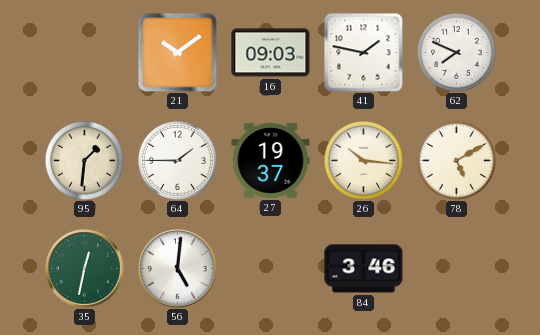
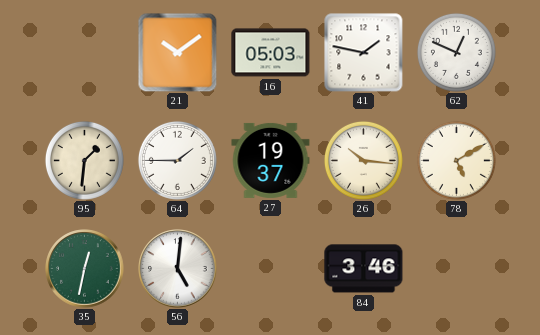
16: 09:03 -> 05:03 (271, 53)
62: 7:49 -> 12:49 (456, 52)
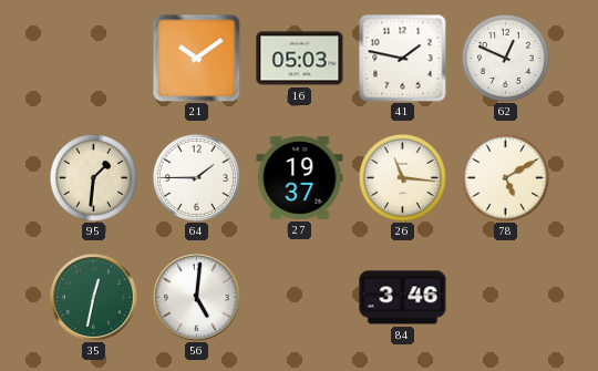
26: 10:16 -> 11:16 (402, 177)
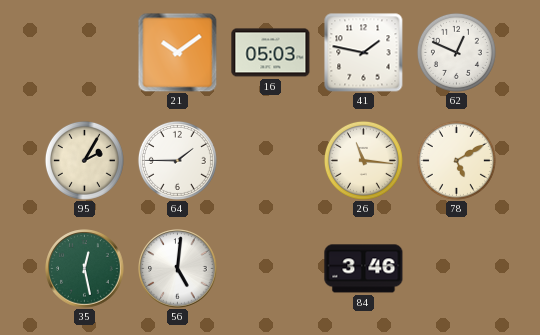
95: 1:31 -> 2:05 (84, 160)
27: 19:37 -> none (300, 177)
35: 12:32 -> 12:28 (85, 269)
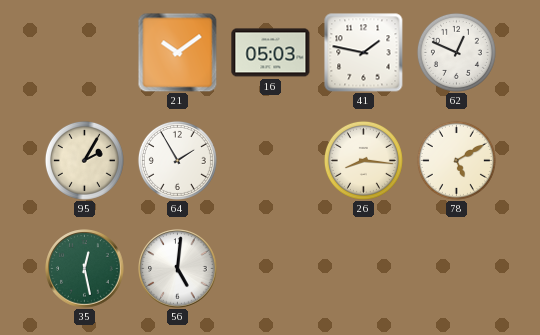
64: 1:45 -> 1:55 (177, 160)
26: 11:16 -> 8:16 (363, 160)
84: 3:46 -> none (364, 269)
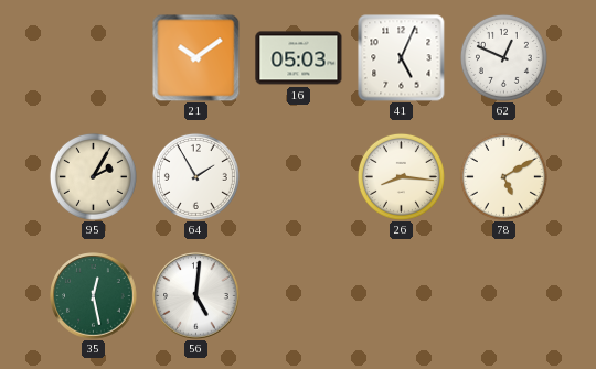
41: 1:47 -> 5:04 (402, 58)
